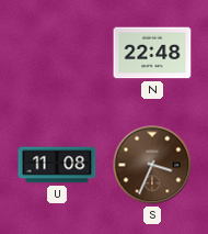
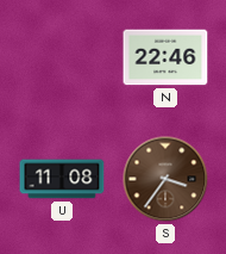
N: 22:48 -> 22:46 (165, 57)
S: 3:34 -> 3:36 (165, 179)
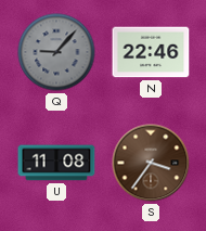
Q: none -> 9:07 (56, 52)
